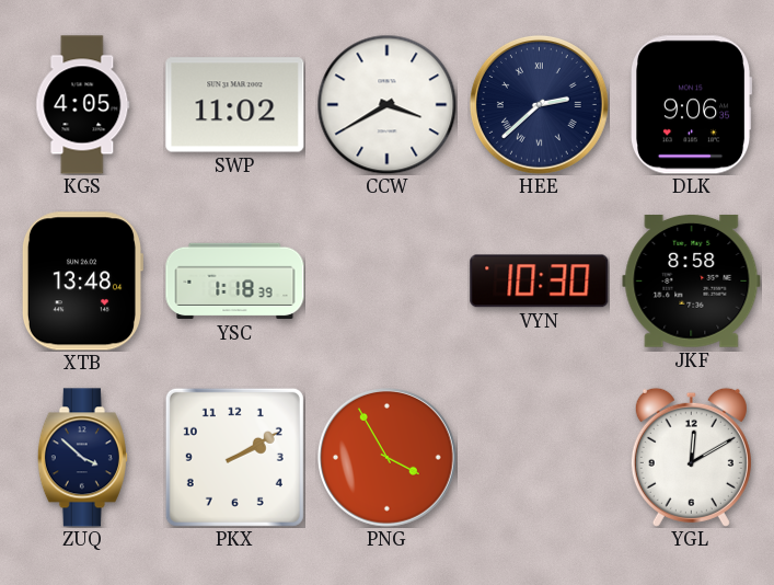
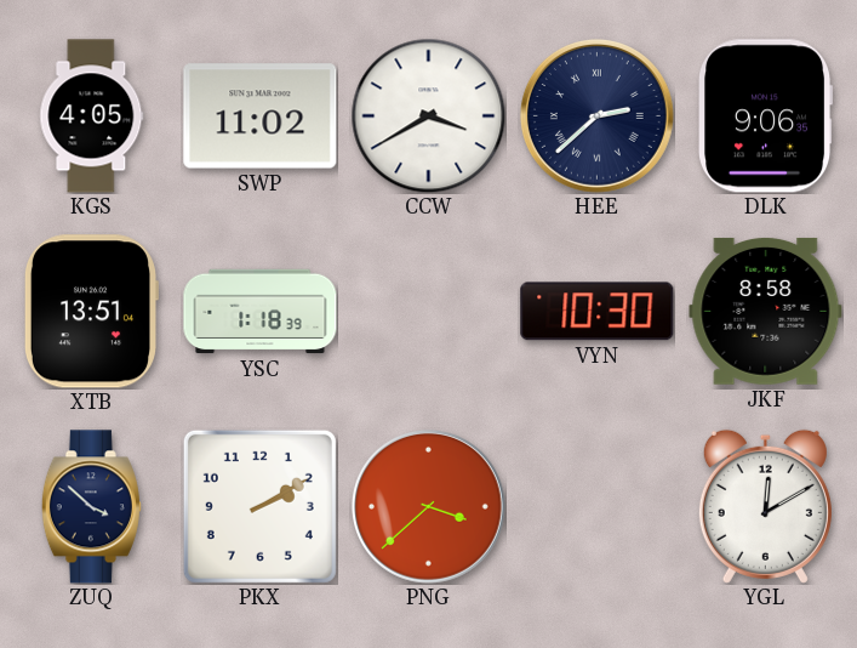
XTB: 13:48 -> 13:51 (90, 312)
PNG: 3:55 -> 3:38 (428, 506)
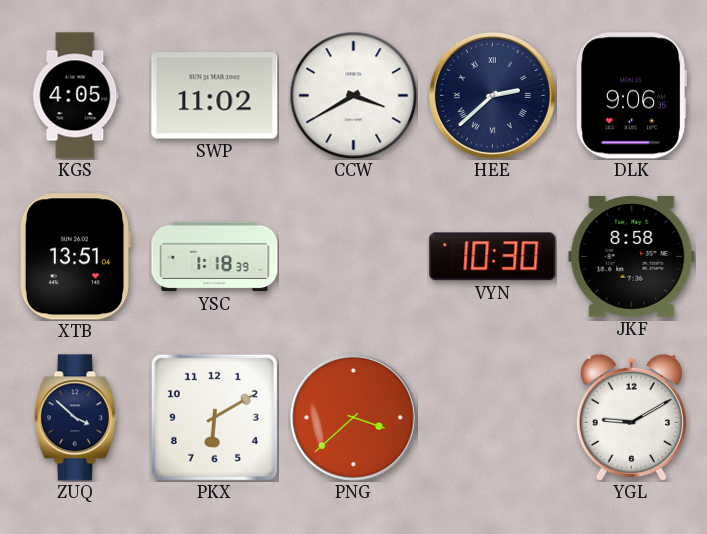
PKX: 2:10 -> 6:10 (214, 417)
YGL: 12:10 -> 9:10 (631, 417)
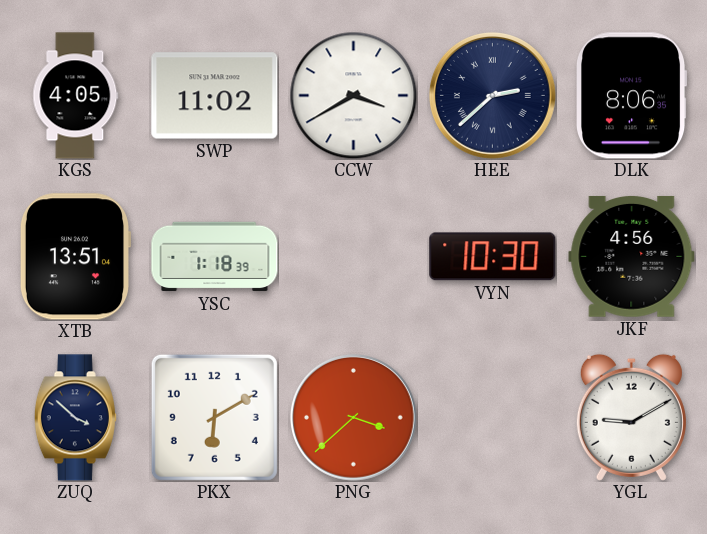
DLK: 9:06 -> 8:06 (632, 96)
JKF: 8:58 -> 4:56 (632, 256)
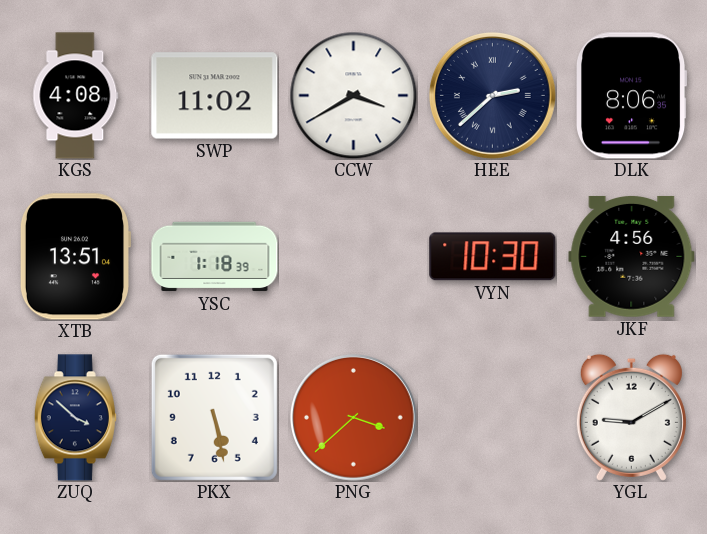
KGS: 4:05 -> 4:08 (76, 96)
PKX: 6:10 -> 5:28 (214, 417)
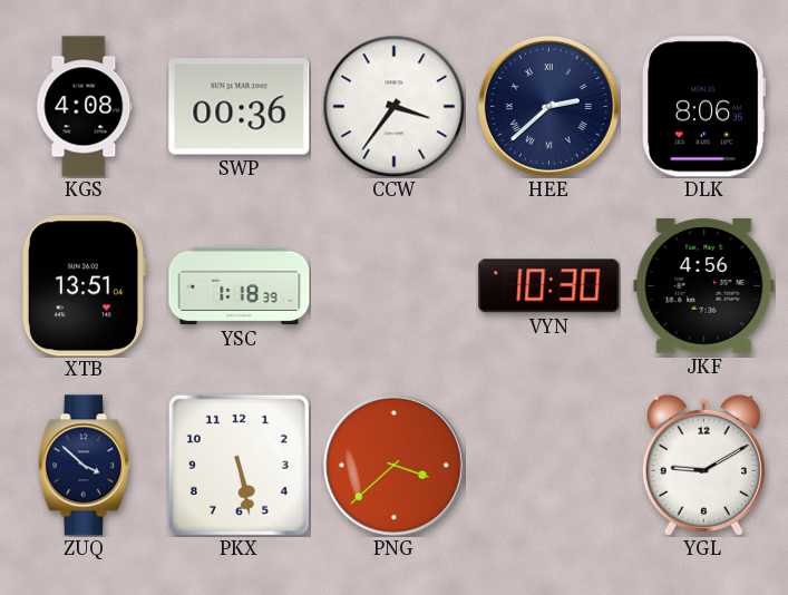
SWP: 11:02 -> 00:36 (240, 107)
CCW: 3:40 -> 3:36 (393, 106)
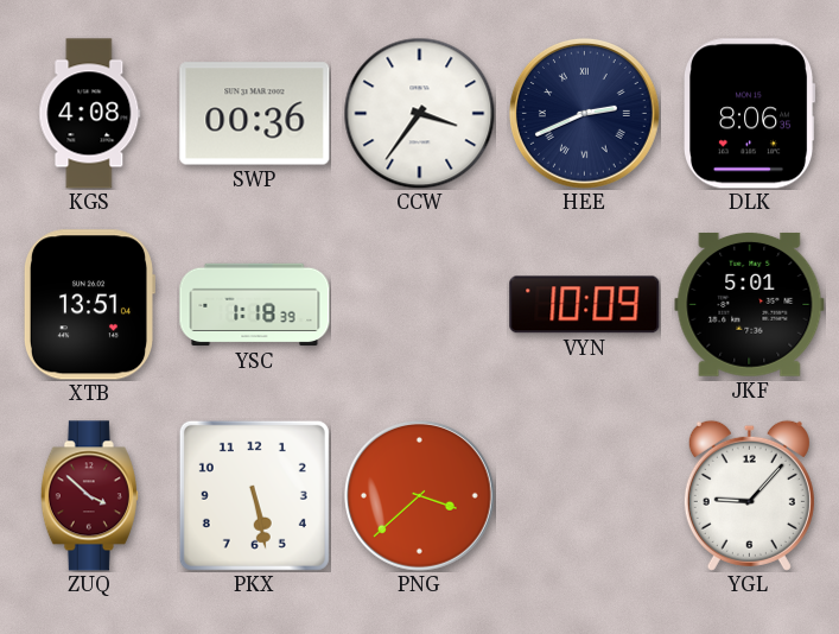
HEE: 2:38 -> 2:41 (584, 113)
VYN: 10:30 -> 10:09 (585, 305)
JKF: 4:56 -> 5:01 (750, 304)
ZUQ dial: navy -> burgundy (89, 496)
YGL: 9:10 -> 9:07 (749, 495)
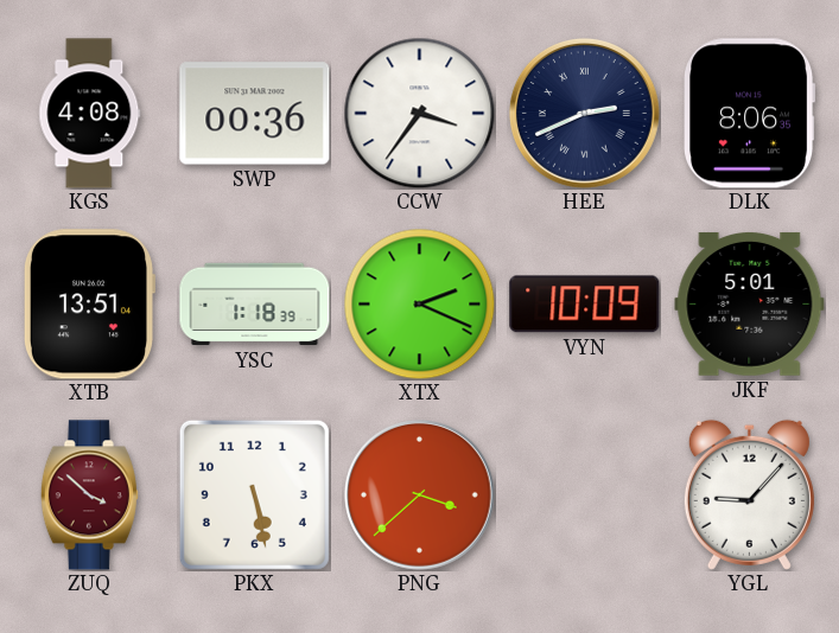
XTX: none -> 2:19 (419, 303)
